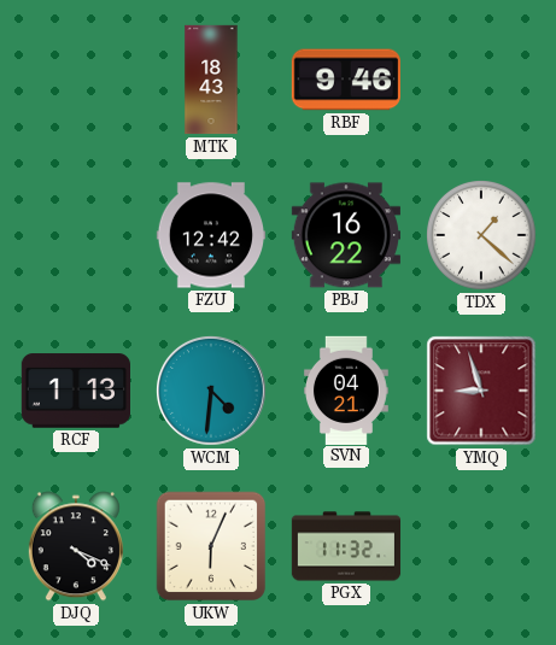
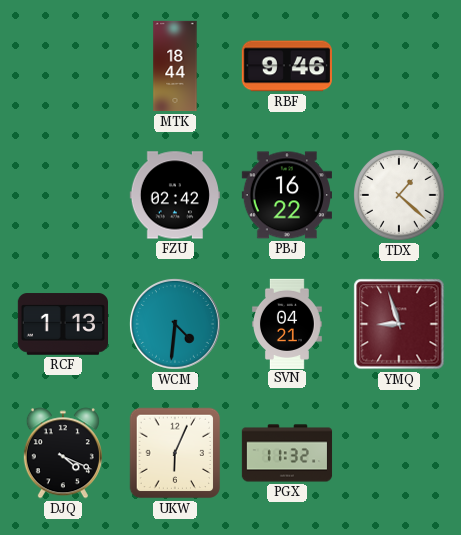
MTK: 18:43 -> 18:44 (175, 66)
FZU: 12:42 -> 02:42 (174, 195)
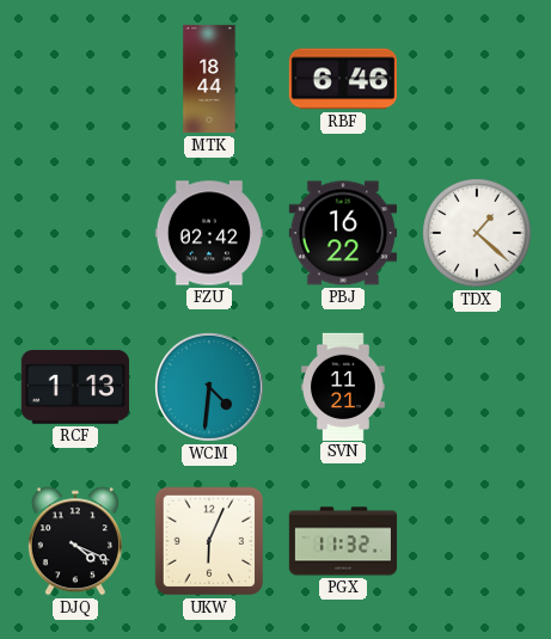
RBF: 9:46 -> 6:46 (342, 79)
SVN: 04:21 -> 11:21 (344, 386)
YMQ: 8:57 -> none (399, 324)
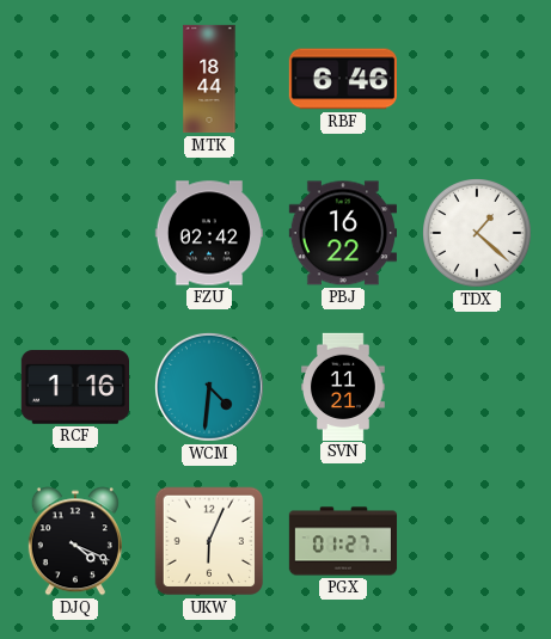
RCF: 1:13 -> 1:16 (74, 387)
PGX: 11:32 -> 01:27 (343, 541)
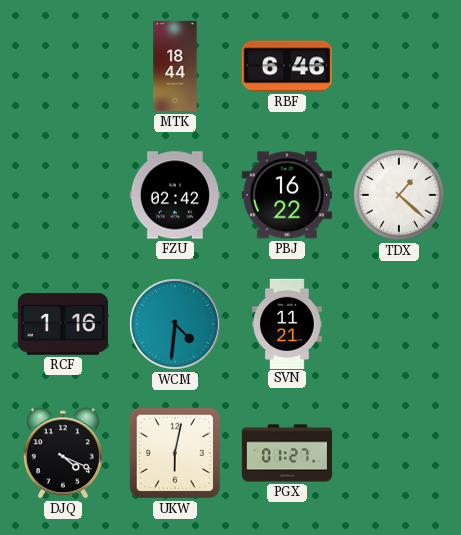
UKW: 6:04 -> 6:02 (175, 453)
